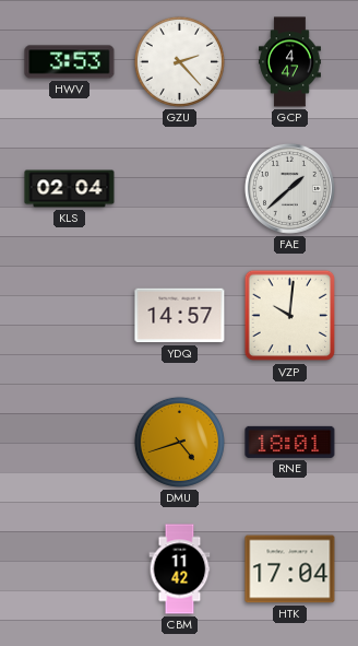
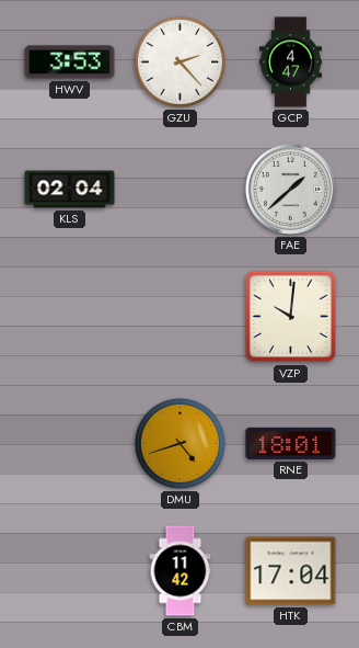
YDQ: 14:57 -> none (180, 316)
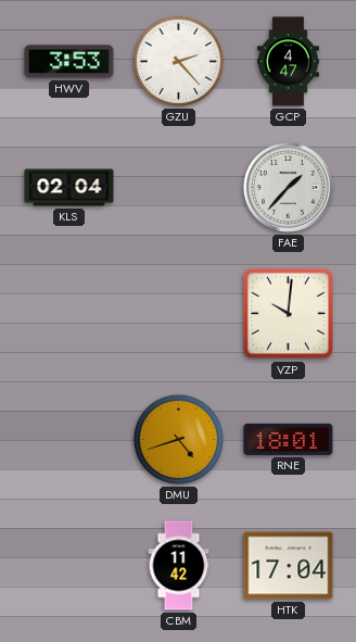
FAE: 1:38 -> 1:37 (288, 187)
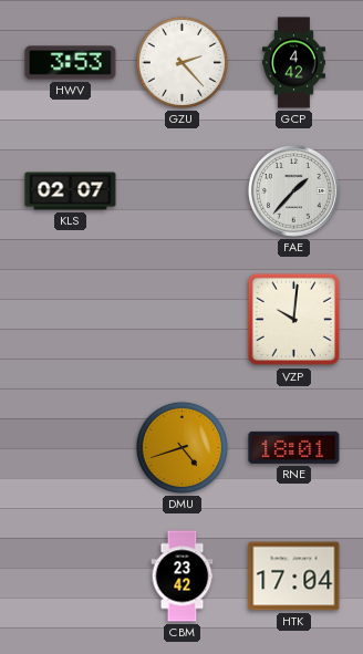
GCP: 4:47 -> 4:42 (294, 63)
KLS: 02:04 -> 02:07 (71, 191)
CBM: 11:42 -> 23:42 (183, 577)
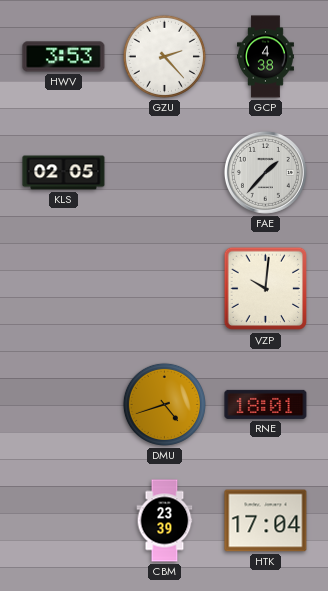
GCP: 4:42 -> 4:38 (266, 57)
KLS: 02:07 -> 02:05 (64, 173)
CBM: 23:42 -> 23:39 (165, 521)
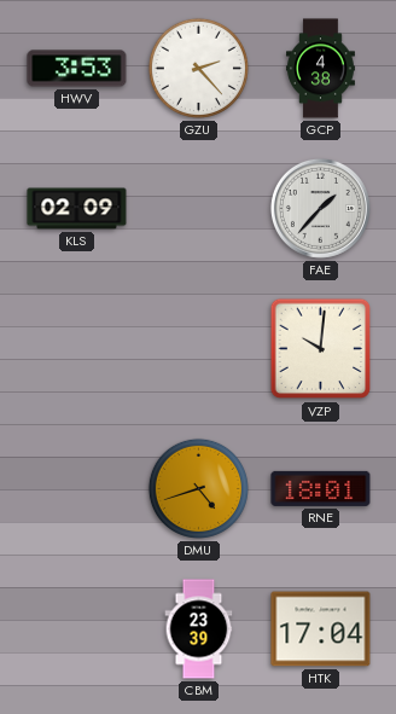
KLS: 02:05 -> 02:09 (77, 209)
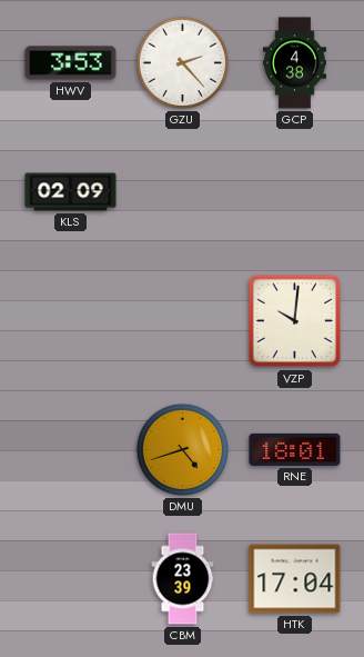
FAE: 1:37 -> none (320, 208)
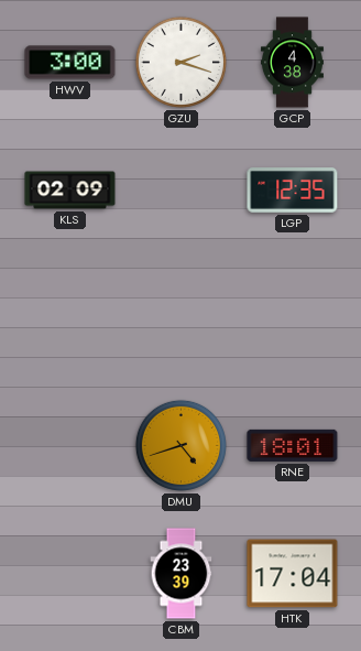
HWV: 3:53 -> 3:00 (70, 63)
GZU: 2:23 -> 2:18 (180, 62)
LGP: none -> 12:35 (293, 191)
VZP: 10:01 -> none (295, 321)
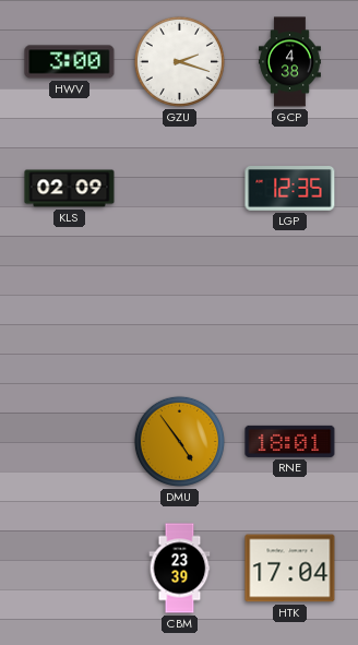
DMU: 4:42 -> 4:54 (179, 441)
